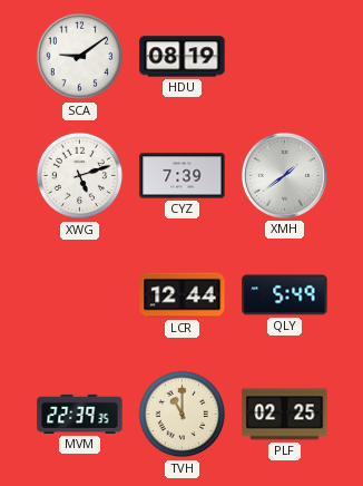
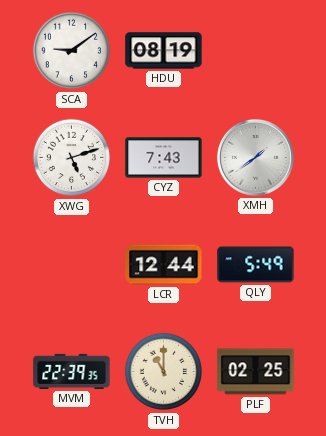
CYZ: 7:39 -> 7:43 (164, 158)
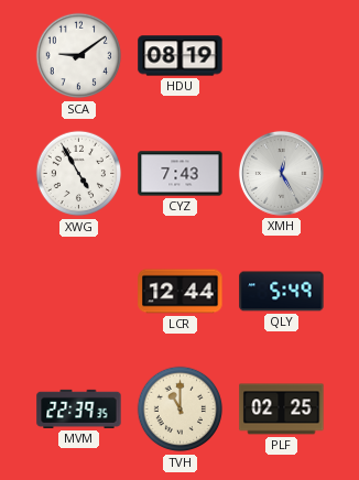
XWG: 5:12 -> 4:55 (79, 174)
XMH: 1:39 -> 12:25 (281, 173)
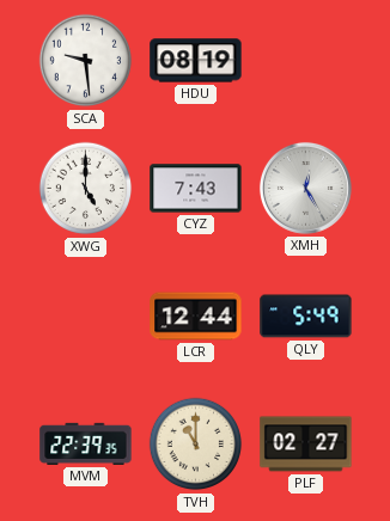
SCA: 9:09 -> 9:29 (86, 61)
XWG: 4:55 -> 5:00 (86, 189)
PLF: 02:25 -> 02:27 (306, 445)
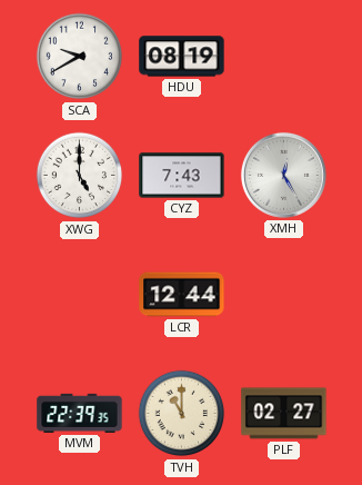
SCA: 9:29 -> 9:40 (80, 57)
QLY: 5:49 -> none (306, 317)
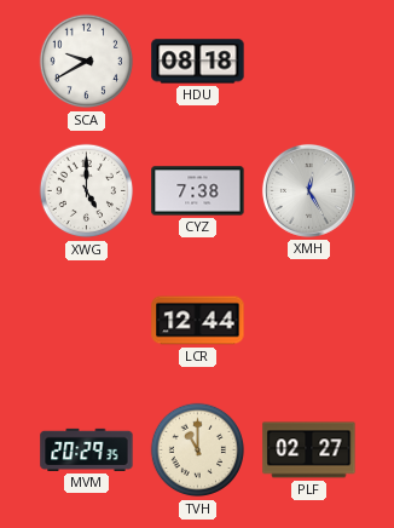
HDU: 08:19 -> 08:18 (198, 62)
CYZ: 7:43 -> 7:38 (198, 191)
MVM: 22:39 -> 20:29 (87, 449)
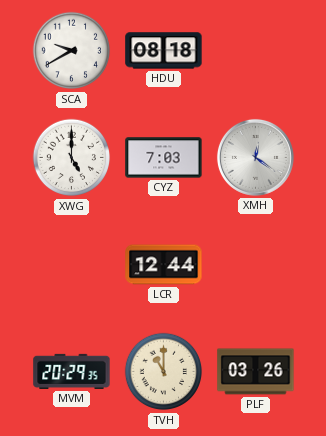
CYZ: 7:38 -> 7:03 (164, 158)
XMH: 12:25 -> 12:21 (255, 157)
PLF: 02:27 -> 03:26 (256, 372)
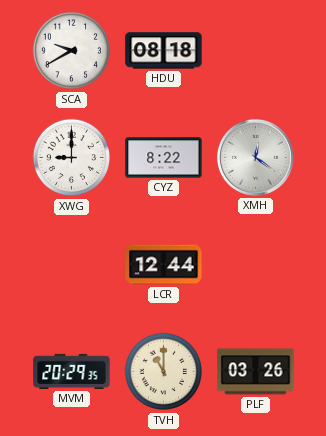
XWG: 5:00 -> 9:00 (72, 158)
CYZ: 7:03 -> 8:22 (164, 158)
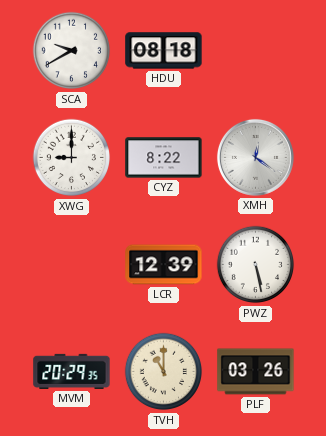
LCR: 12:44 -> 12:39 (164, 265)
PWZ: none -> 5:28 (256, 265)
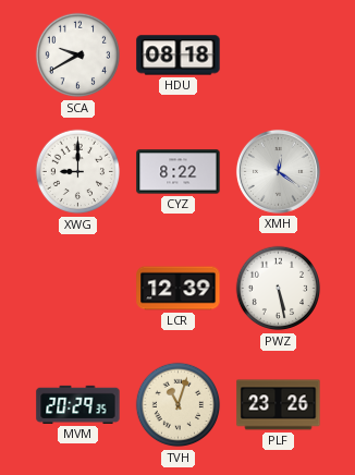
TVH: 11:00 -> 11:03 (179, 405)
PLF: 03:26 -> 23:26 (279, 405)
